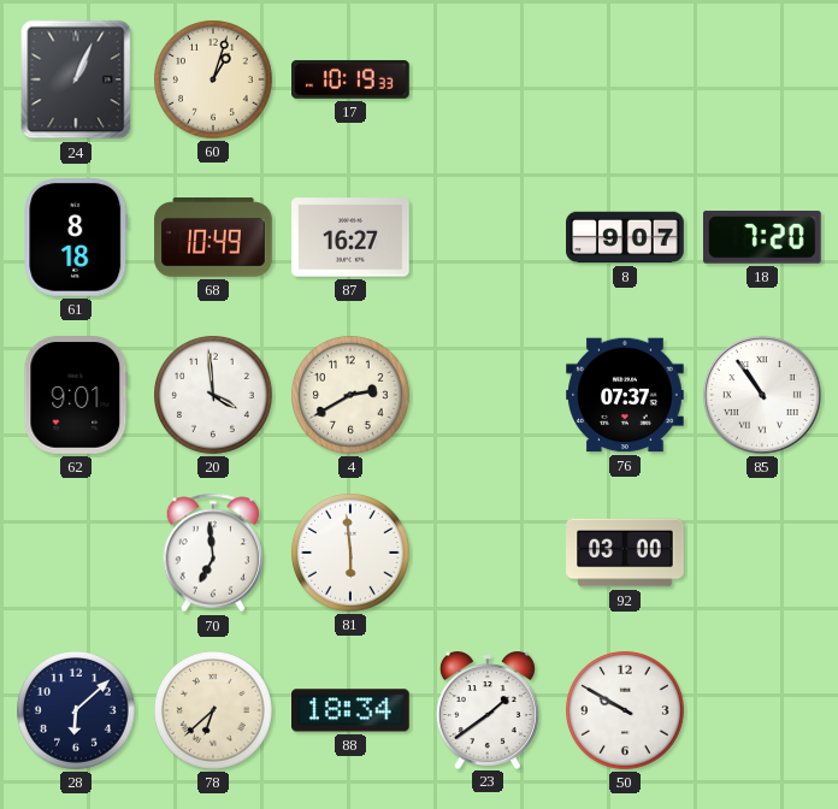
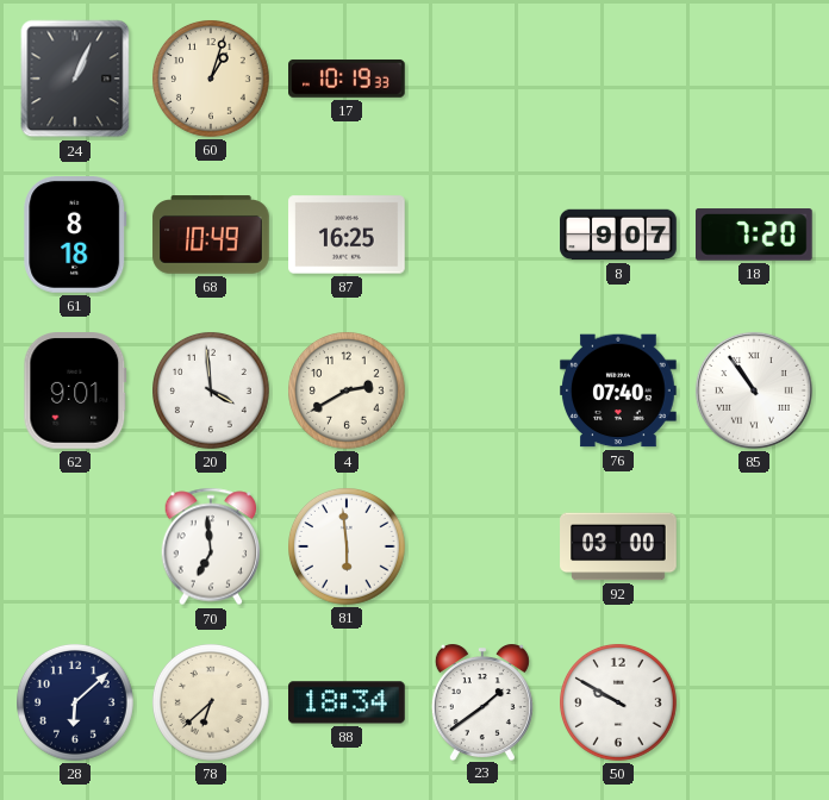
87: 16:27 -> 16:25 (347, 235)
76: 07:37 -> 07:40 (618, 390)
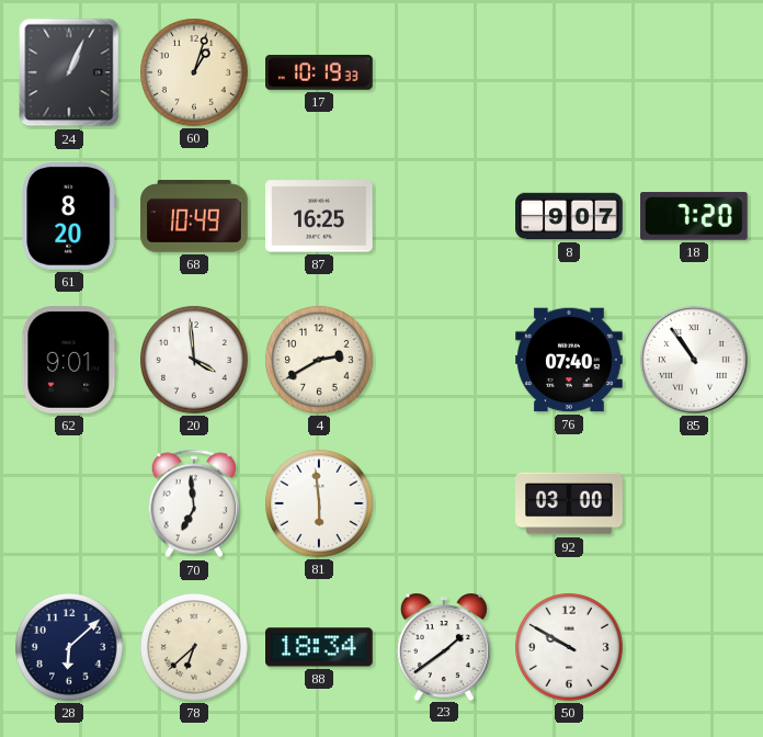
61: 8:18 -> 8:20 (69, 217)
